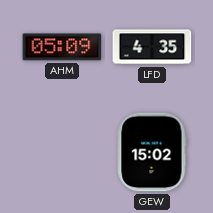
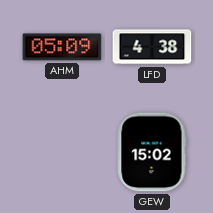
LFD: 4:35 -> 4:38 (152, 47)
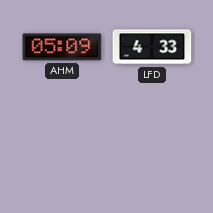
LFD: 4:38 -> 4:33 (152, 47)
GEW: 15:02 -> none (152, 152)
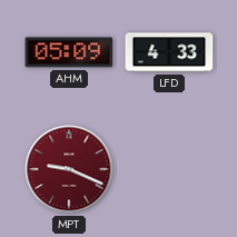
MPT: none -> 9:19 (69, 169)
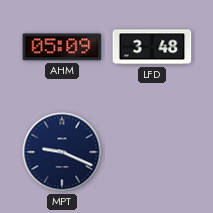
LFD: 4:33 -> 3:48 (152, 47)
MPT dial: burgundy -> navy (62, 152)
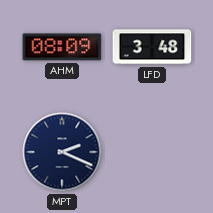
AHM: 05:09 -> 08:09 (62, 47)
MPT: 9:19 -> 2:19 (62, 152)
